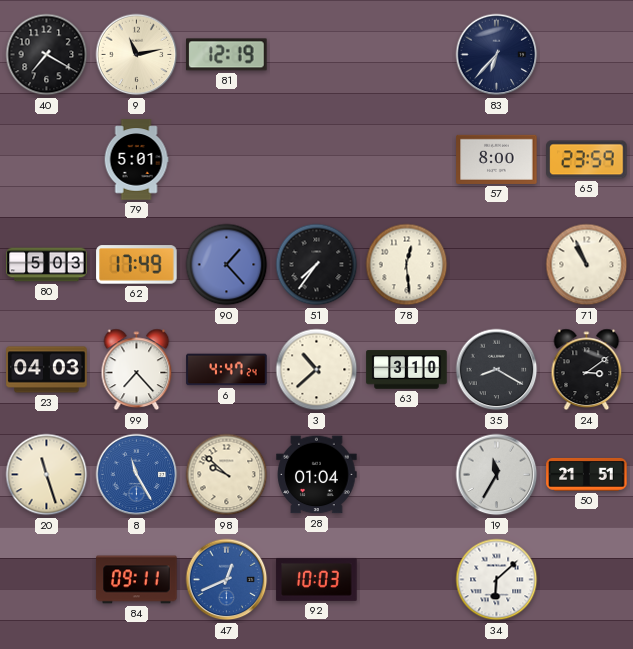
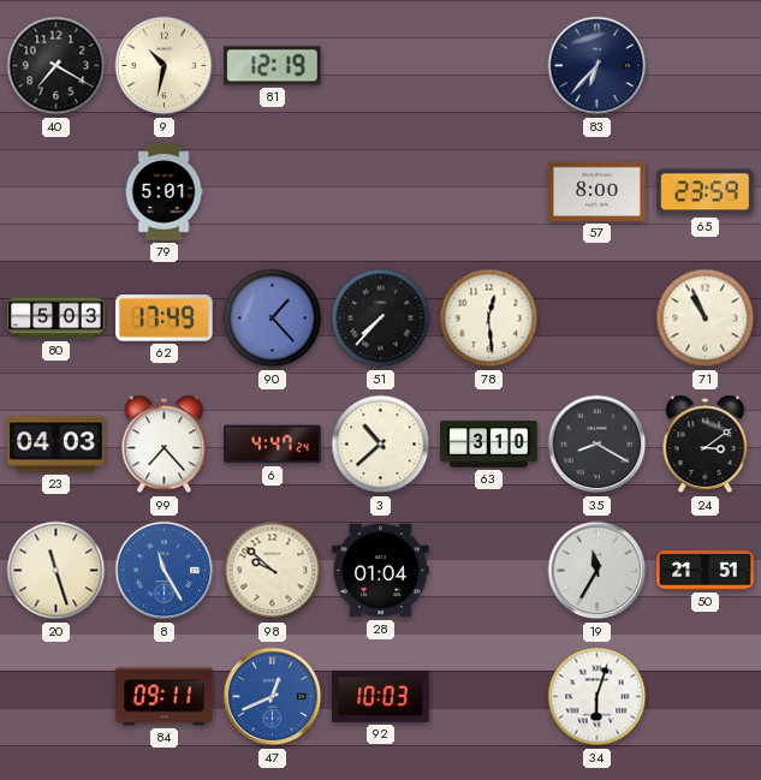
9: 11:13 -> 10:32 (165, 66)
51: 7:36 -> 7:37 (381, 318)
34: 6:08 -> 6:03 (597, 697)
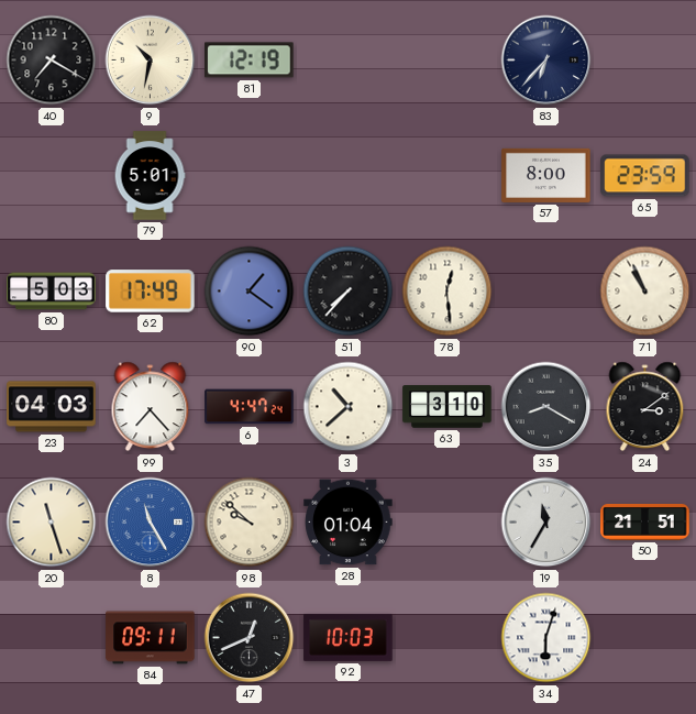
90: 1:23 -> 1:21 (250, 292)
47 dial: blue -> black (250, 638)
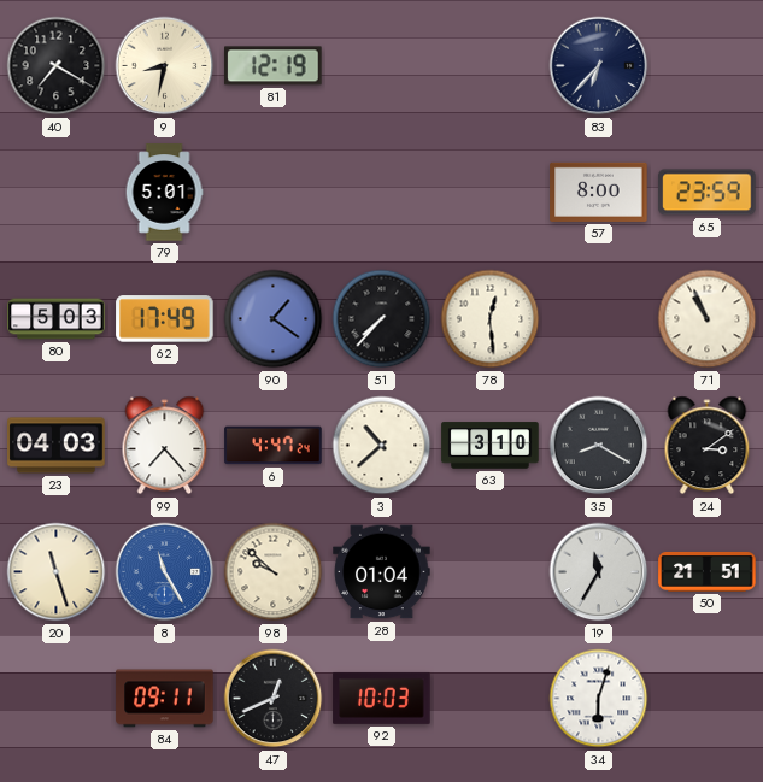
9: 10:32 -> 8:32 (165, 66)
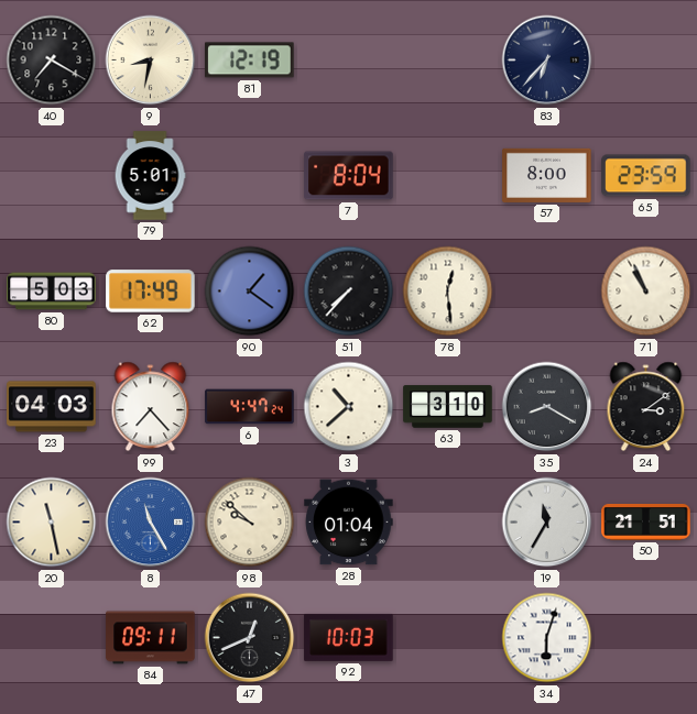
7: none -> 8:04 (349, 176)
20: 11:27 -> 11:28 (52, 523)
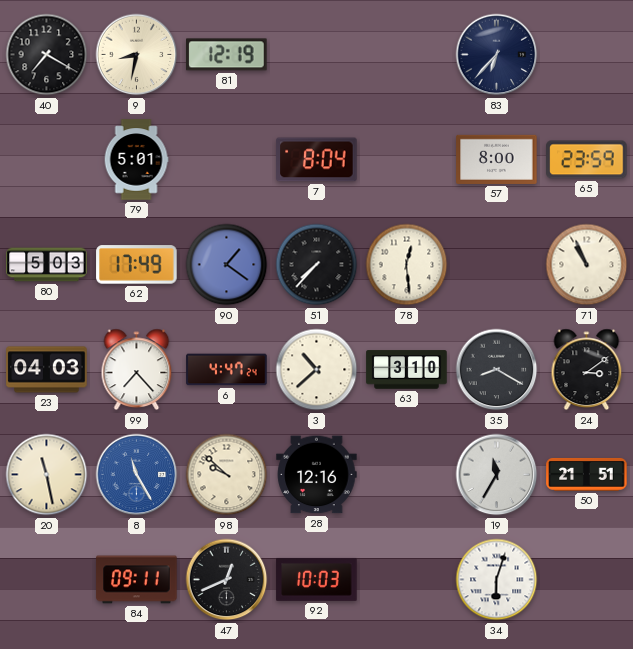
28: 01:04 -> 12:16 (317, 475)
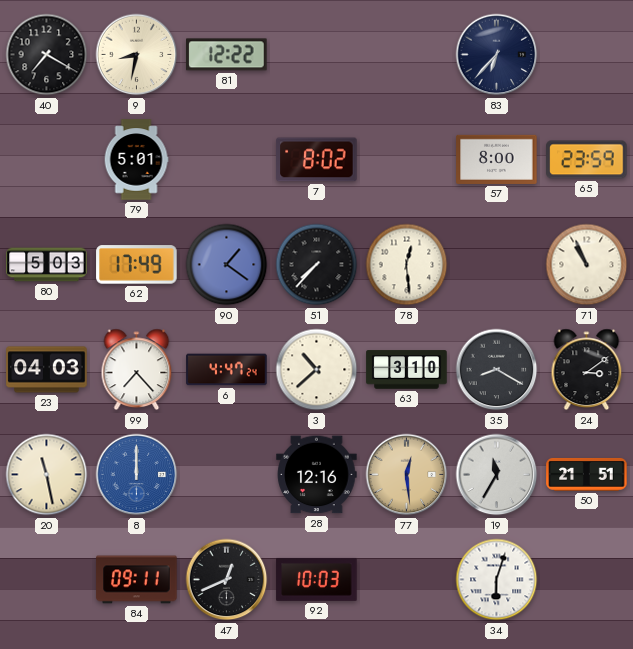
81: 12:19 -> 12:22 (227, 55)
7: 8:04 -> 8:02 (317, 160)
8: 11:25 -> 12:00 (137, 475)
98: 9:52 -> none (227, 475)
77: none -> 12:29 (407, 475)
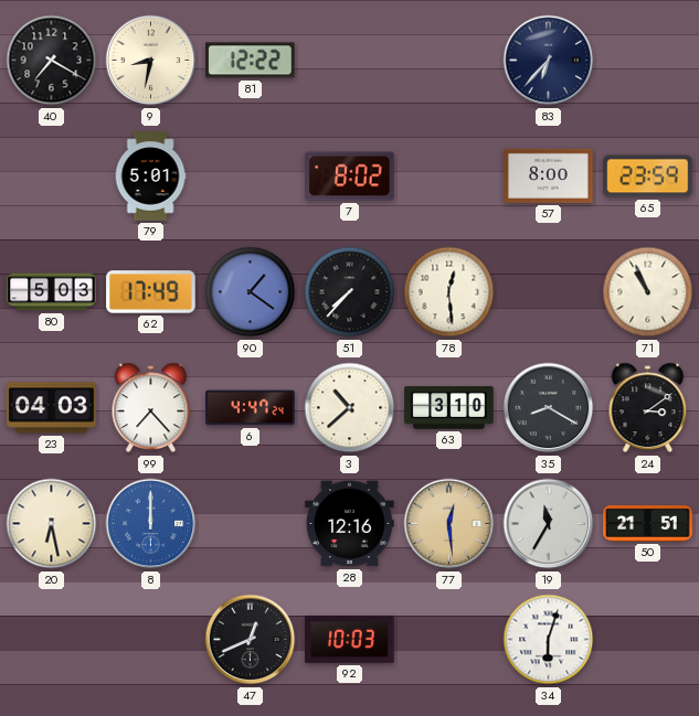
20: 11:28 -> 6:28 (52, 524)
84: 09:11 -> none (137, 580)
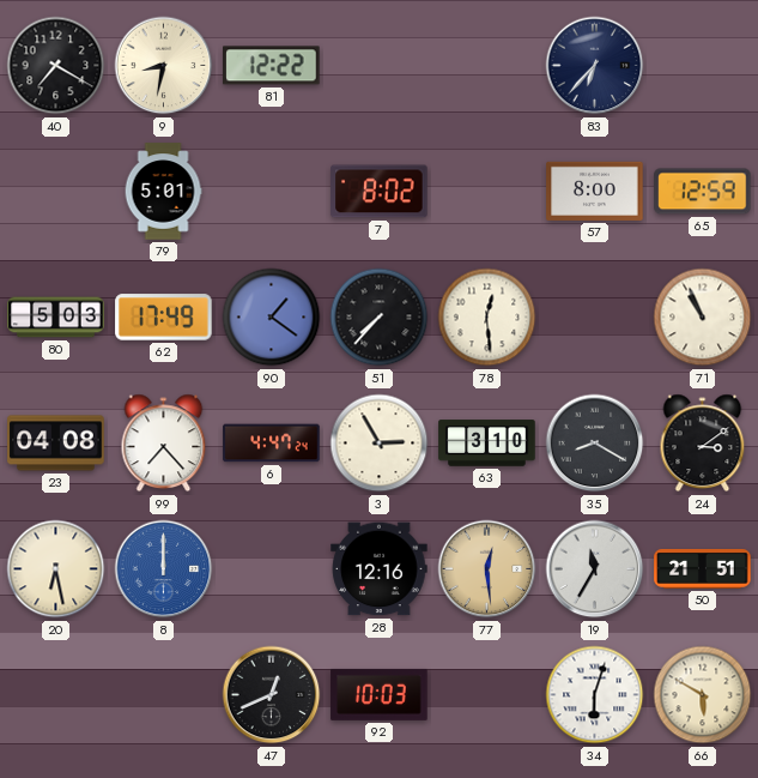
65: 23:59 -> 12:59 (703, 192)
23: 04:03 -> 04:08 (56, 444)
3: 10:38 -> 2:55 (380, 444)
66: none -> 5:50 (703, 695)
